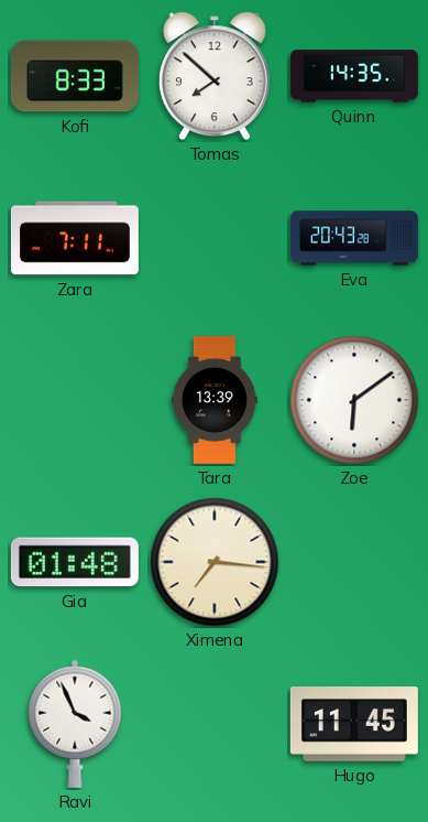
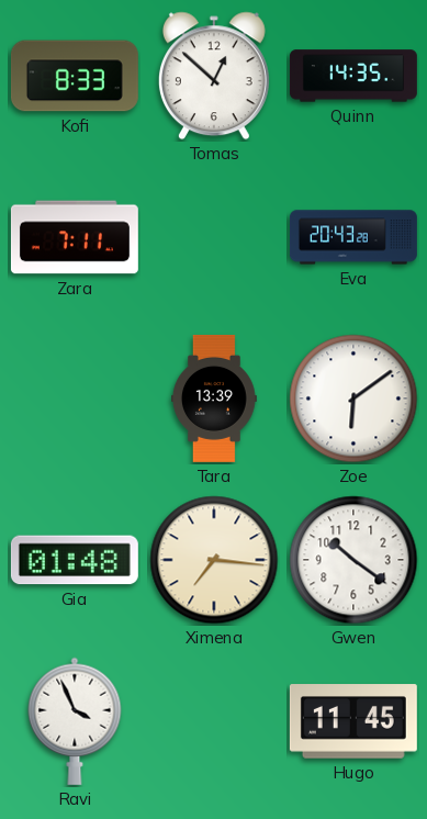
Tomas: 7:52 -> 12:52 (214, 76)
Gwen: none -> 10:21 (353, 560)
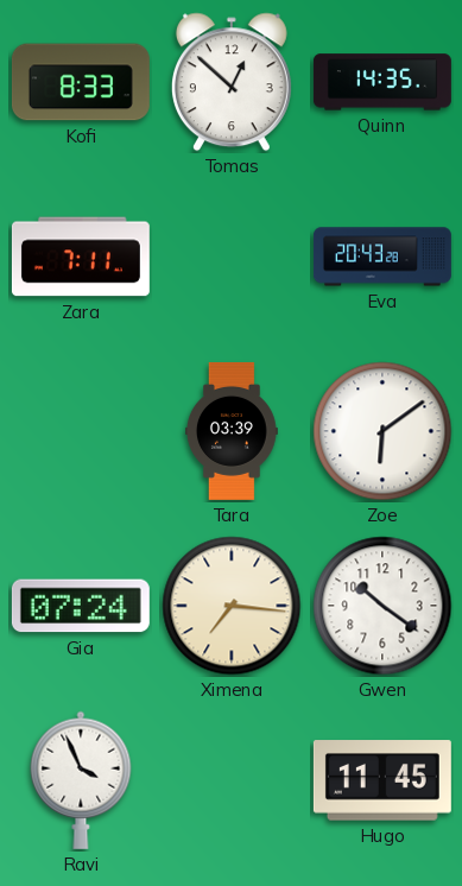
Tara: 13:39 -> 03:39 (233, 431)
Gia: 01:48 -> 07:24 (81, 606)
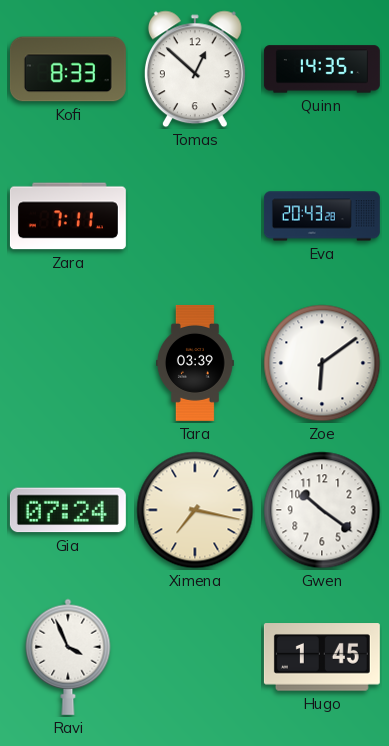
Ximena: 7:16 -> 7:17 (195, 510)
Hugo: 11:45 -> 1:45 (322, 657)
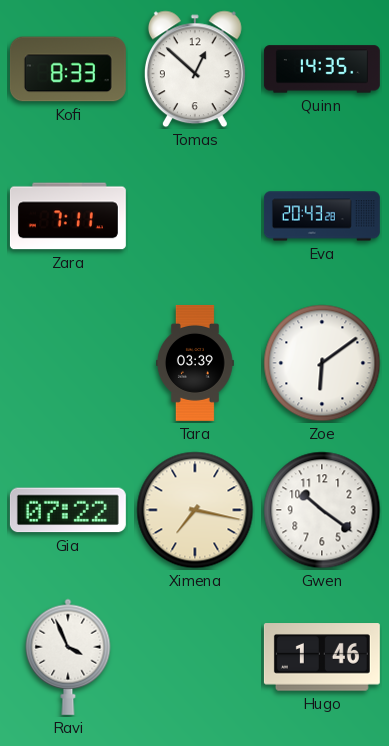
Gia: 07:24 -> 07:22 (68, 510)
Hugo: 1:45 -> 1:46 (322, 657)
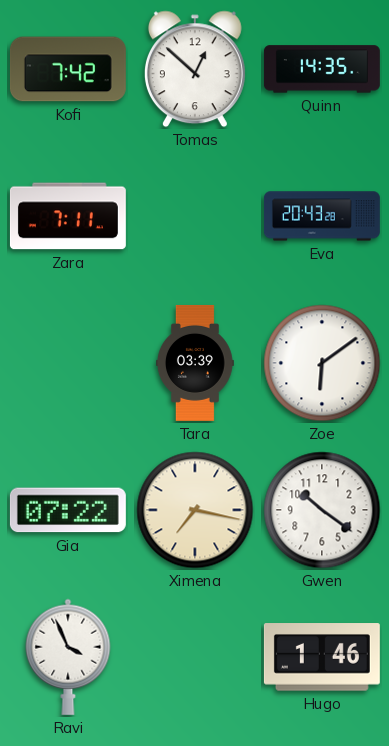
Kofi: 8:33 -> 7:42 (68, 69)
